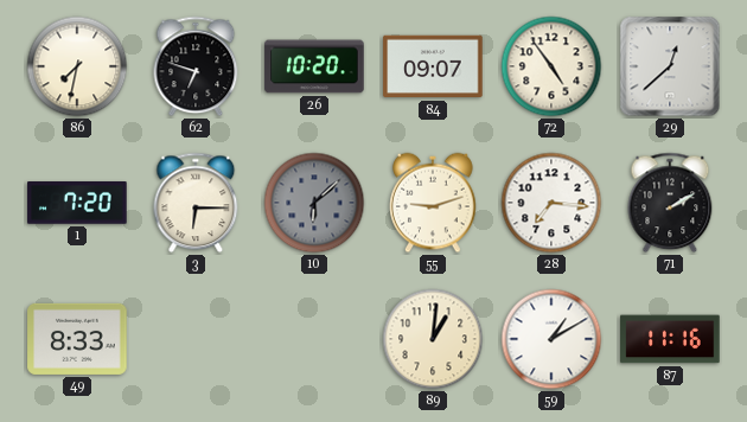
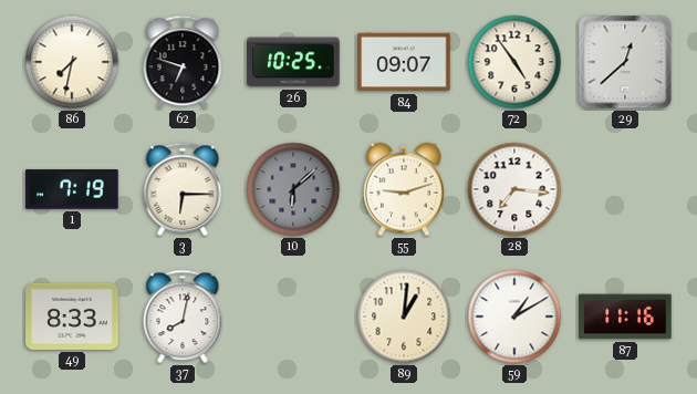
26: 10:20 -> 10:25 (293, 62)
1: 7:20 -> 7:19 (72, 189)
71: 2:10 -> none (670, 203)
37: none -> 8:02 (183, 317)
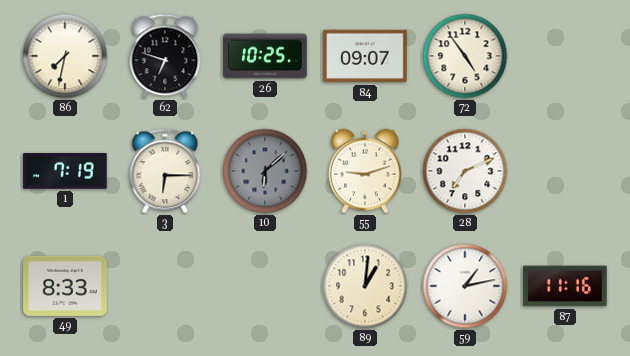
29: 12:38 -> none (625, 62)
28: 7:16 -> 7:11 (465, 171)
37: 8:02 -> none (183, 317)
59: 1:10 -> 1:13 (465, 286)
